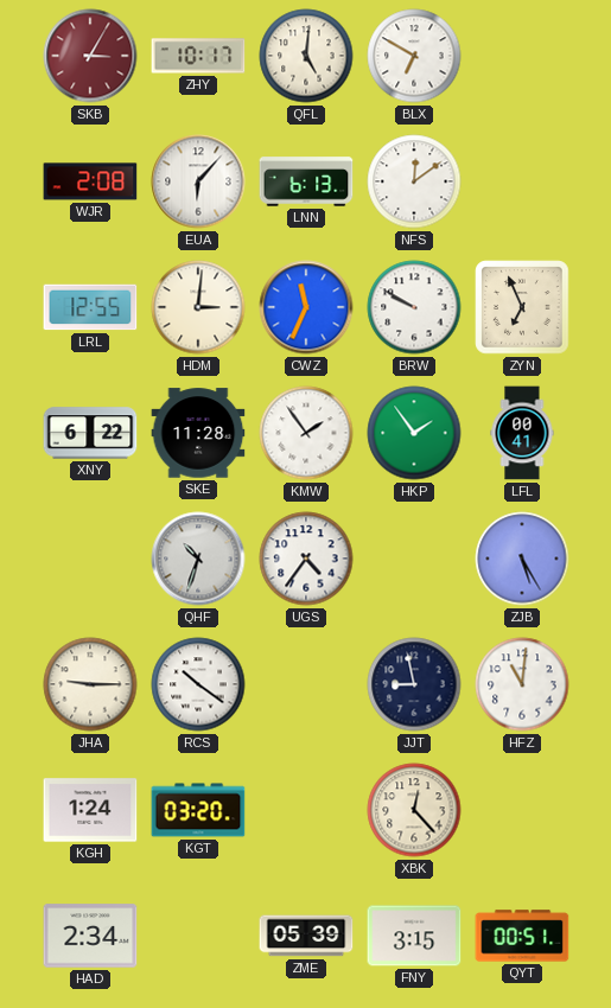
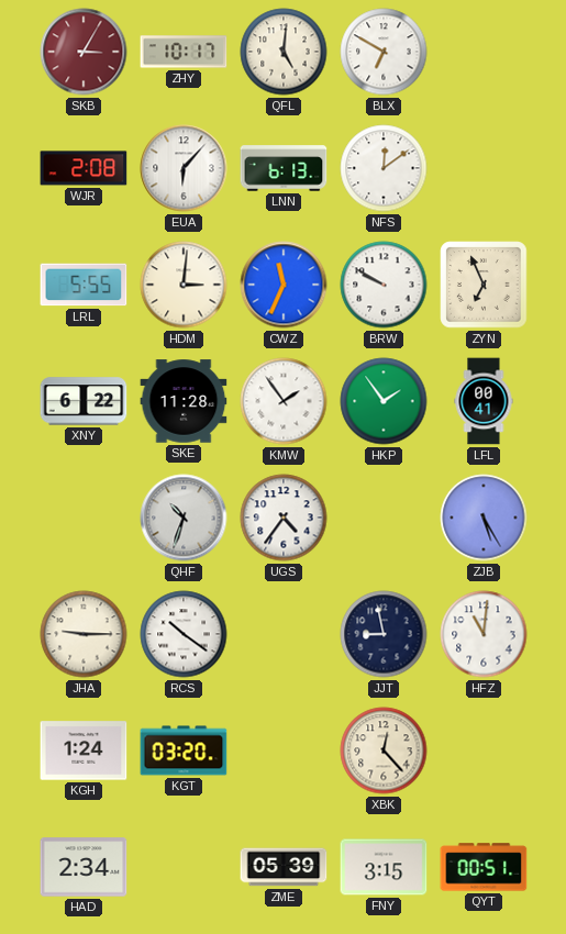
LRL: 12:55 -> 5:55 (84, 285)
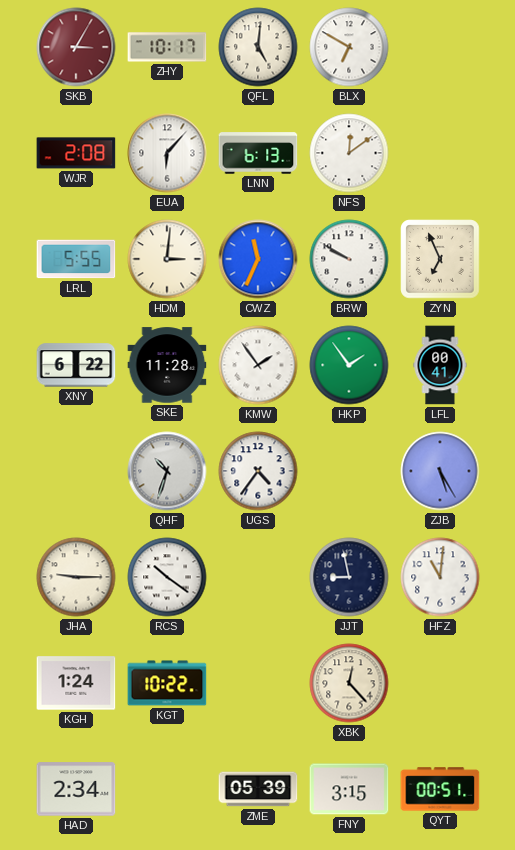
KGT: 03:20 -> 10:22 (167, 683)
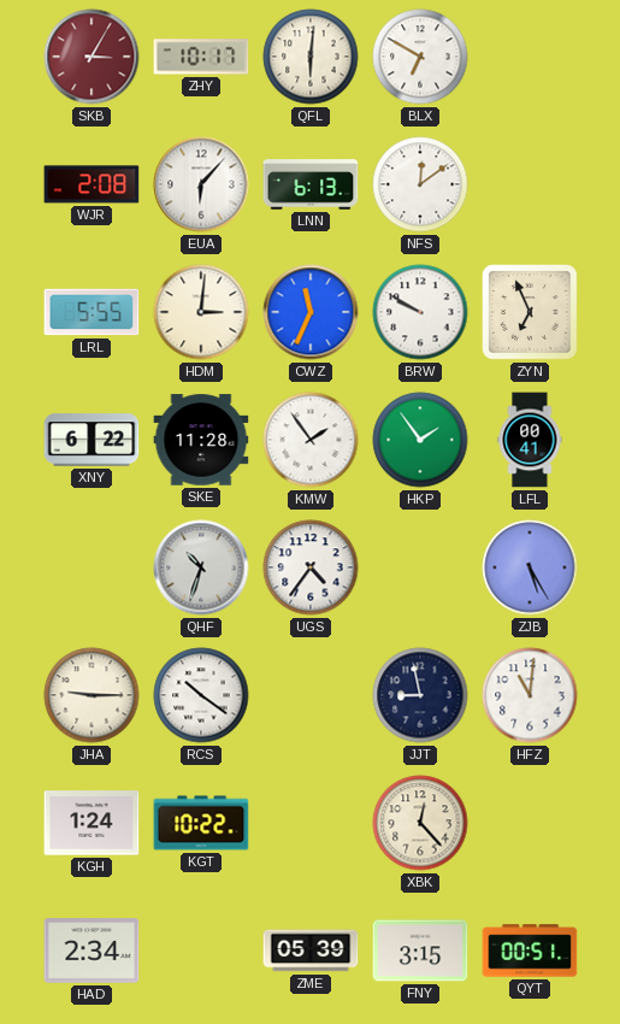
QFL: 5:01 -> 6:01 (311, 57)
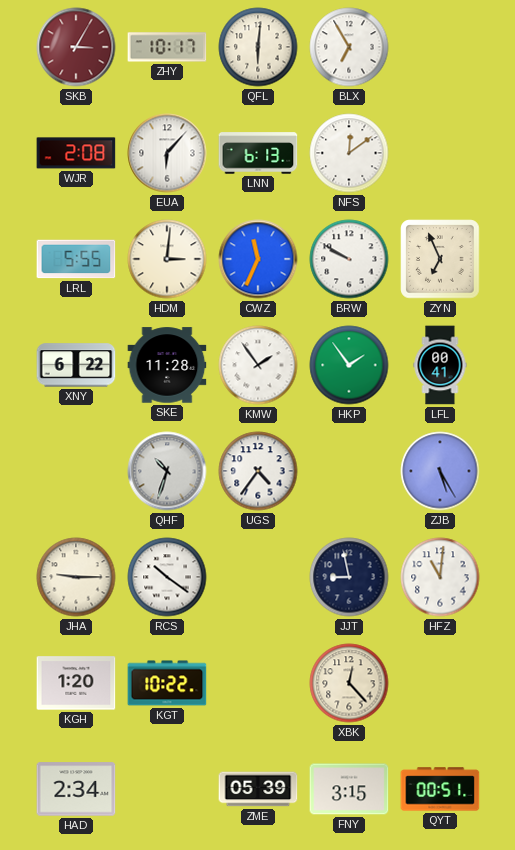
BLX: 6:50 -> 6:55 (349, 47)
KGH: 1:24 -> 1:20 (76, 683)
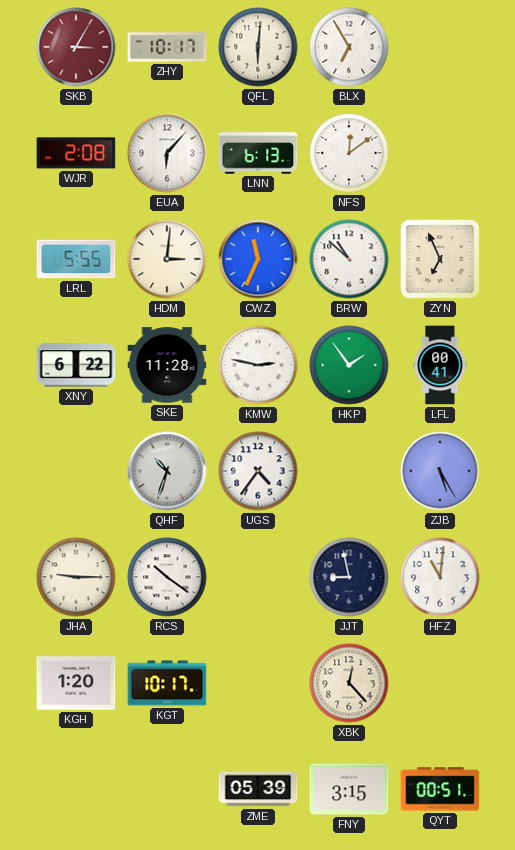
BRW: 9:50 -> 10:52 (349, 259)
KMW: 1:54 -> 2:47 (258, 365)
KGT: 10:22 -> 10:17 (167, 683)
HAD: 2:34 -> none (76, 789)
